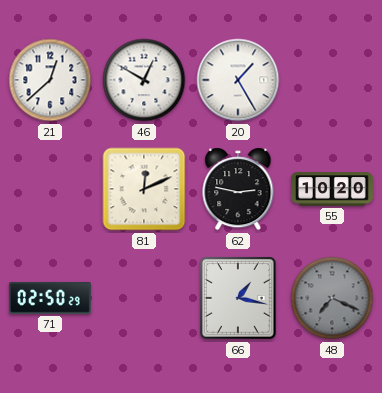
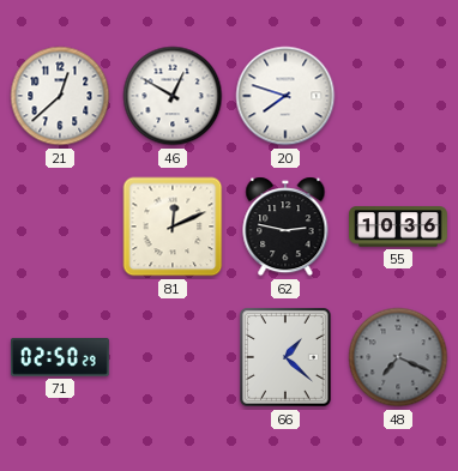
20: 1:25 -> 7:48 (285, 96)
55: 10:20 -> 10:36 (399, 227)
66: 1:17 -> 1:22 (287, 358)
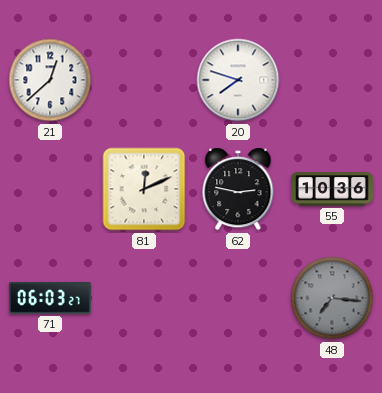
46: 12:50 -> none (173, 96)
71: 02:50 -> 06:03 (51, 298)
66: 1:22 -> none (287, 358)
48: 7:19 -> 7:16 (332, 298)
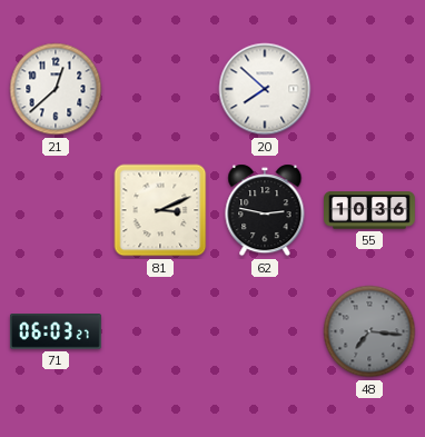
20: 7:48 -> 7:52 (265, 89)
81: 12:11 -> 3:11 (160, 210)
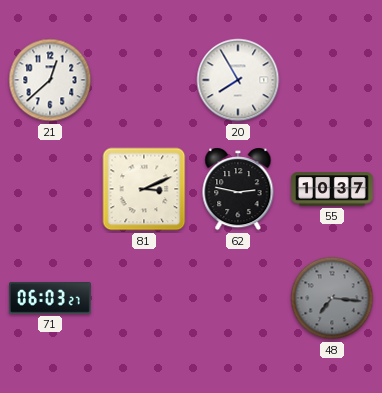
20: 7:52 -> 7:55 (238, 80)
55: 10:36 -> 10:37 (333, 189)
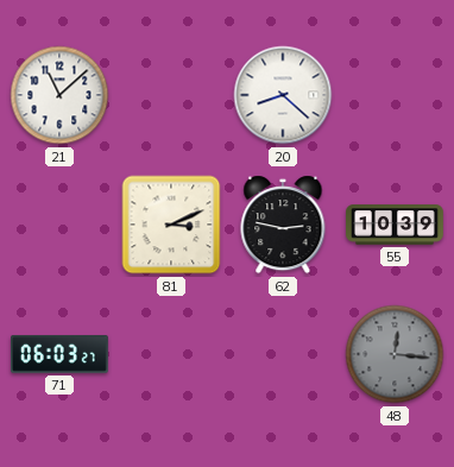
21: 12:38 -> 11:08 (59, 95)
20: 7:55 -> 8:22 (283, 95)
55: 10:37 -> 10:39 (396, 225)
48: 7:16 -> 12:16 (395, 354)
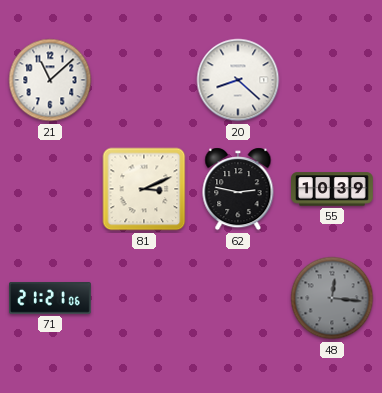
71: 06:03 -> 21:21 (51, 298)
